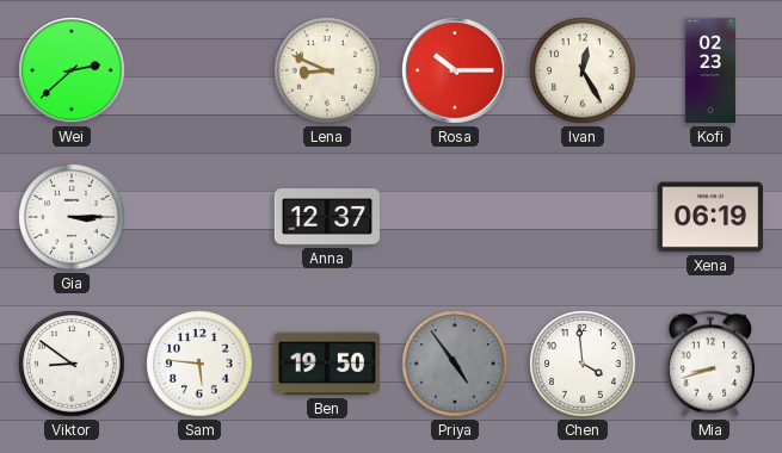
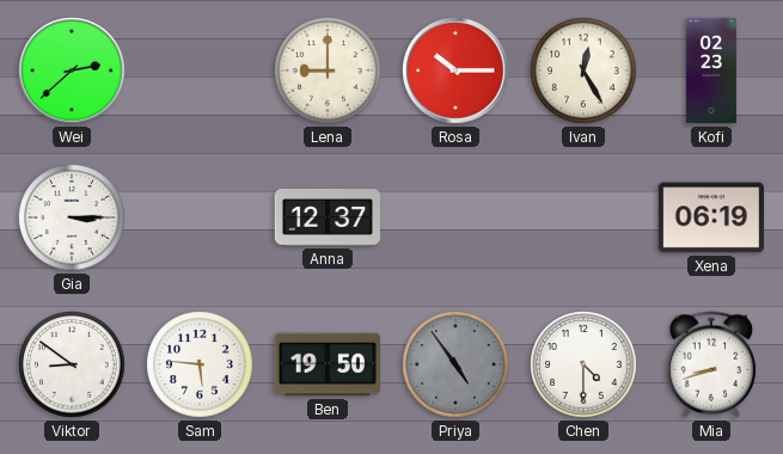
Lena: 8:49 -> 9:00 (328, 70)
Chen: 3:59 -> 4:30 (583, 364)
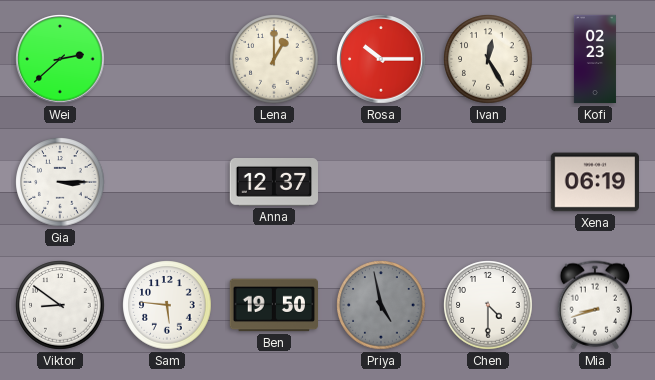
Lena: 9:00 -> 1:00 (274, 59)
Priya: 4:54 -> 4:58 (381, 305)
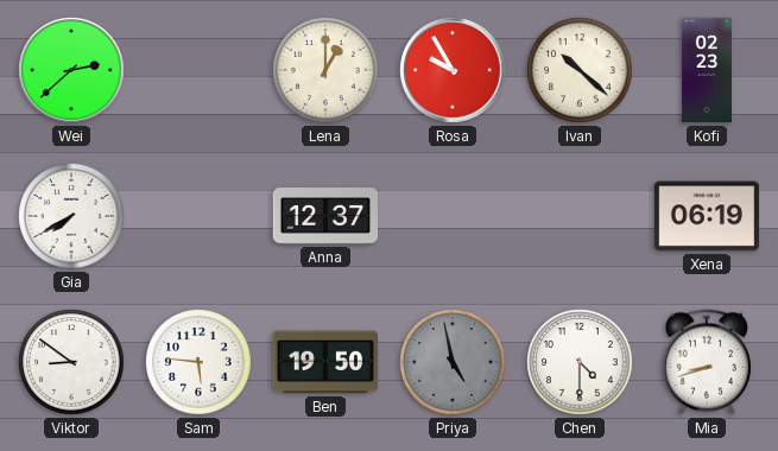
Rosa: 10:15 -> 9:55 (453, 70)
Ivan: 12:25 -> 10:22 (580, 70)
Gia: 3:15 -> 7:40 (71, 216)
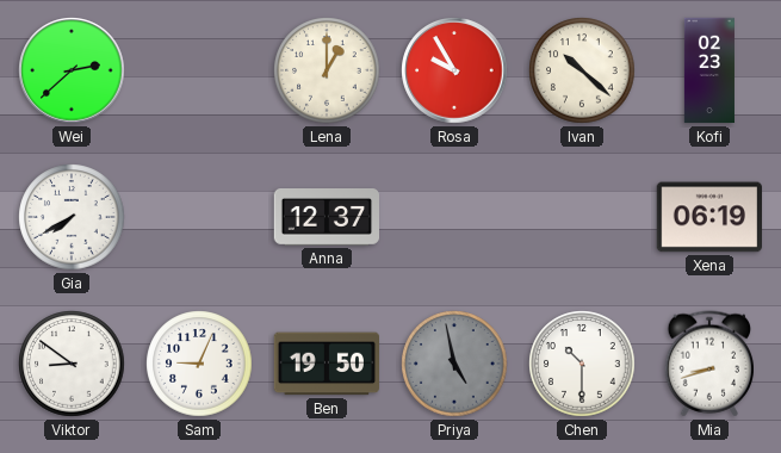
Sam: 5:46 -> 9:04 (199, 364)
Chen: 4:30 -> 10:30 (582, 364)
